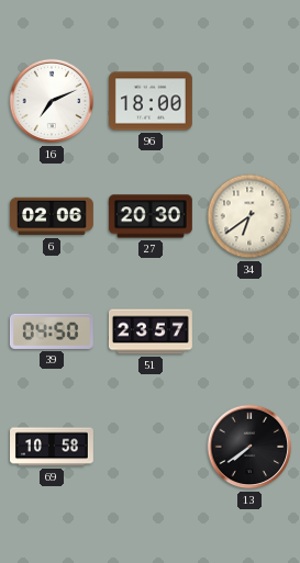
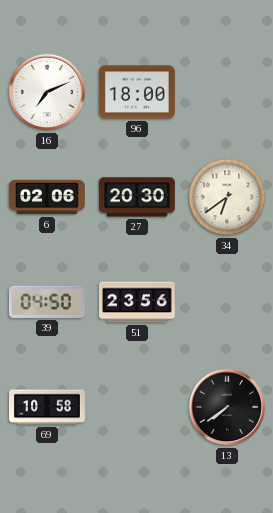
51: 23:57 -> 23:56 (137, 302)
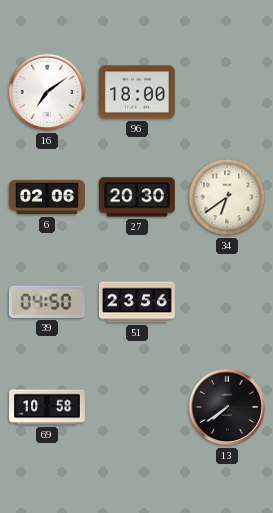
16: 7:11 -> 7:09 (47, 92)
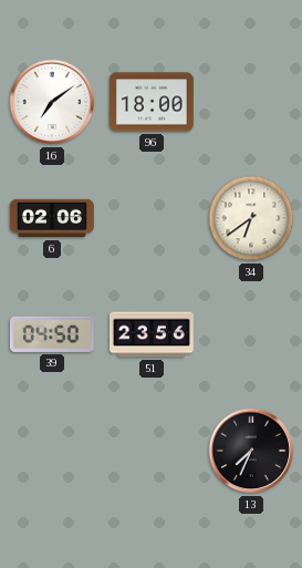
27: 20:30 -> none (137, 197)
69: 10:58 -> none (48, 407)
13: 7:39 -> 7:34 (251, 451)
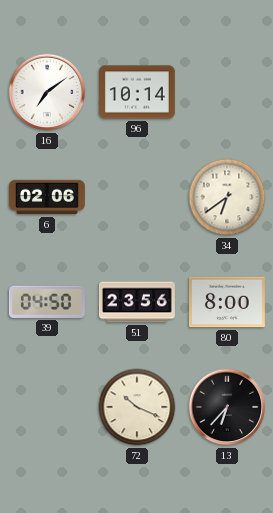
96: 18:00 -> 10:14 (137, 92)
80: none -> 8:00 (227, 302)
72: none -> 10:19 (137, 407)
13: 7:34 -> 6:37 (227, 407)
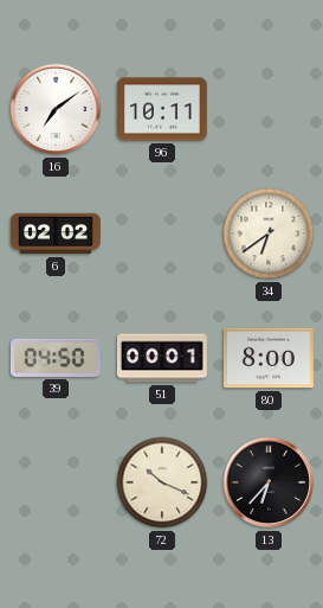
96: 10:14 -> 10:11 (162, 109)
6: 02:06 -> 02:02 (56, 233)
51: 23:56 -> 00:01 (162, 358)
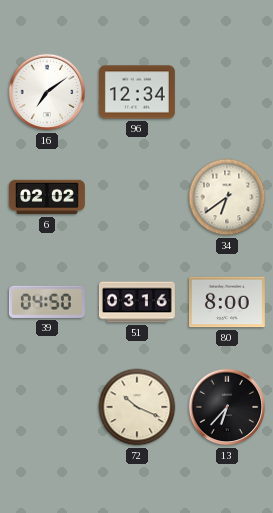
96: 10:11 -> 12:34 (137, 92)
51: 00:01 -> 03:16 (137, 302)
